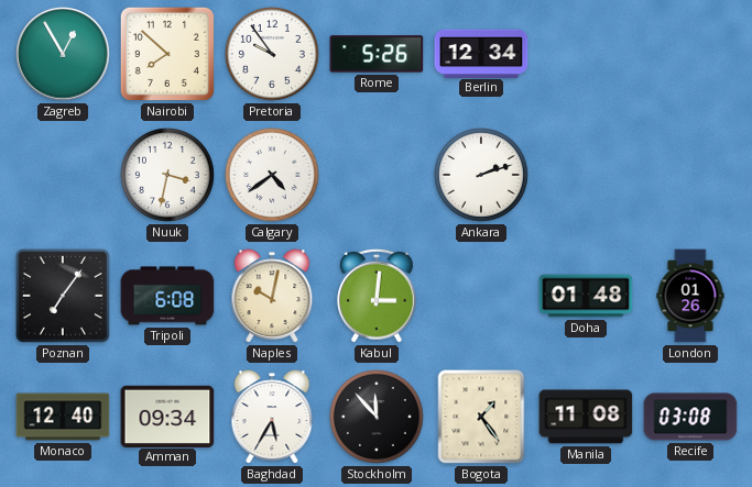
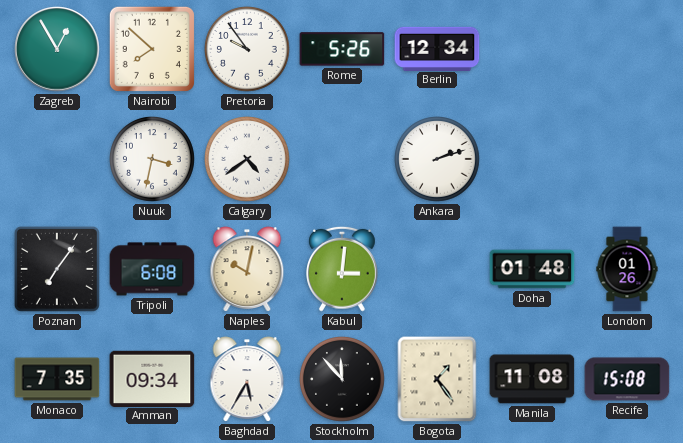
Monaco: 12:40 -> 7:35 (57, 379)
Recife: 03:08 -> 15:08 (627, 379)
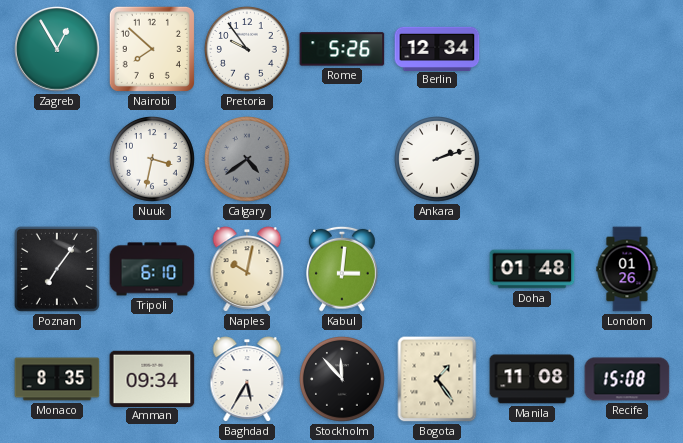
Calgary dial: white -> grey (248, 160)
Tripoli: 6:08 -> 6:10 (152, 269)
Monaco: 7:35 -> 8:35 (57, 379)
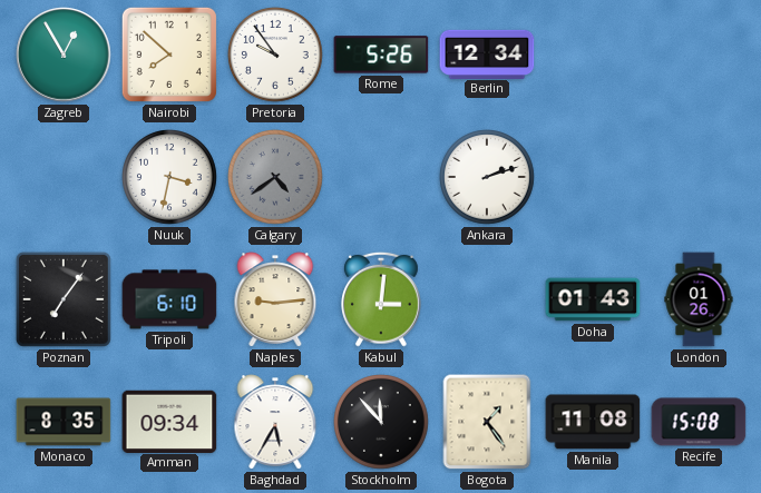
Naples: 10:02 -> 9:14 (275, 299)
Doha: 01:48 -> 01:43 (593, 299)
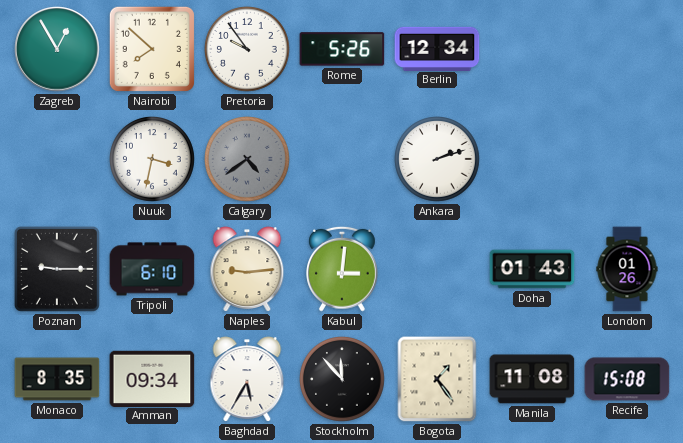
Poznan: 7:06 -> 9:15 (57, 269)
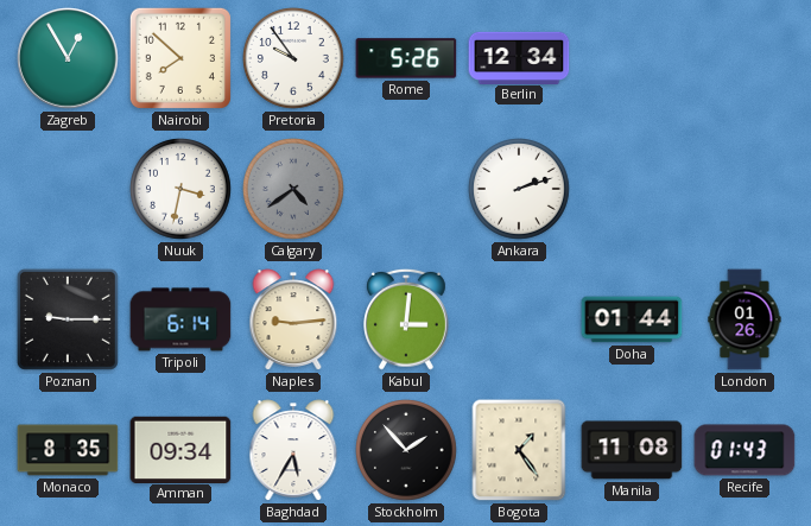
Tripoli: 6:10 -> 6:14 (180, 319)
Doha: 01:43 -> 01:44 (632, 319)
Stockholm: 11:53 -> 1:53 (407, 451)
Recife: 15:08 -> 01:43 (745, 450)
